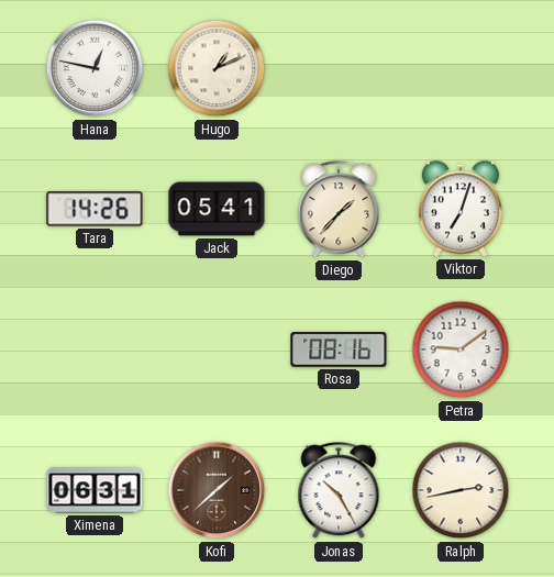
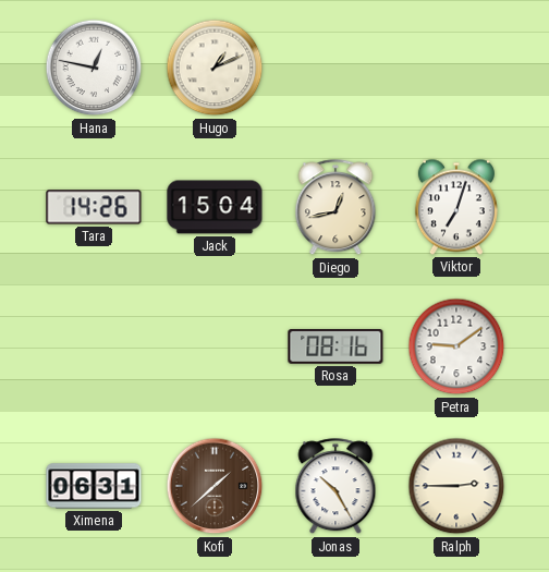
Jack: 05:41 -> 15:04 (215, 207)
Diego: 1:37 -> 12:43 (335, 208)
Ralph: 2:43 -> 2:45 (456, 486)
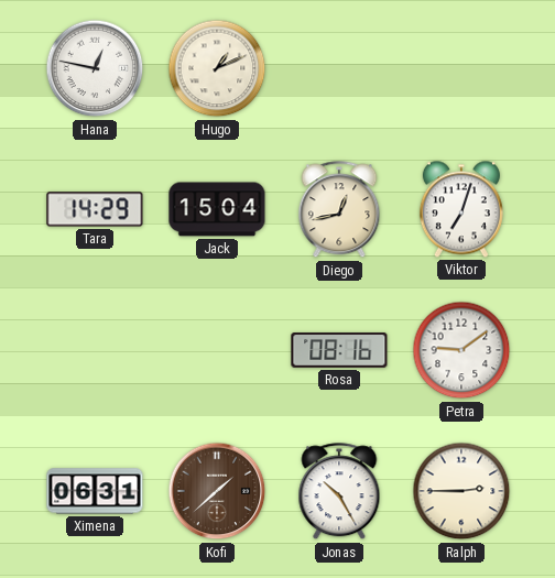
Tara: 14:26 -> 14:29 (95, 209)
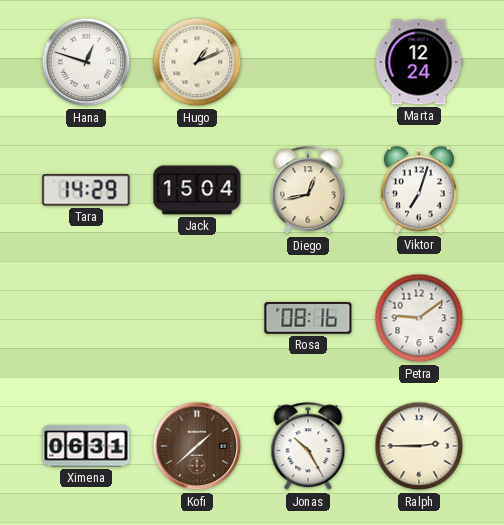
Hana: 12:47 -> 12:48 (86, 62)
Marta: none -> 12:24 (419, 62)
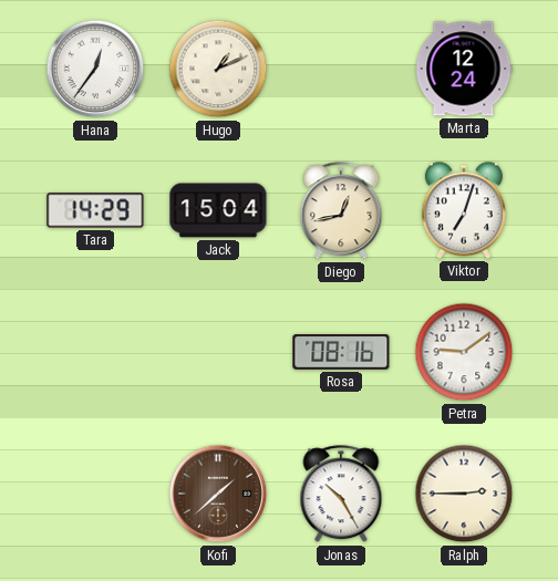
Hana: 12:48 -> 12:36 (95, 69)
Ximena: 06:31 -> none (86, 446)
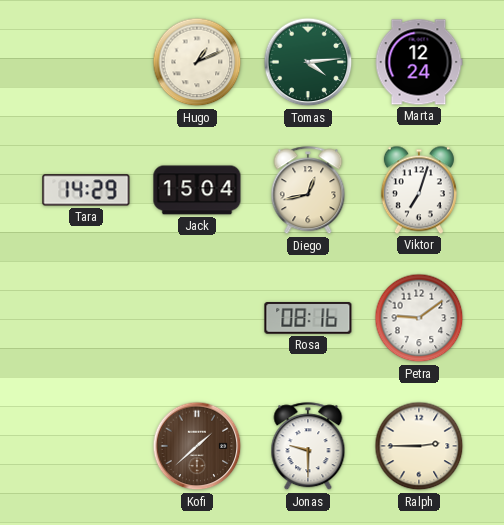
Hana: 12:36 -> none (95, 69)
Tomas: none -> 4:14 (308, 62)
Jonas: 10:25 -> 9:30 (308, 447)
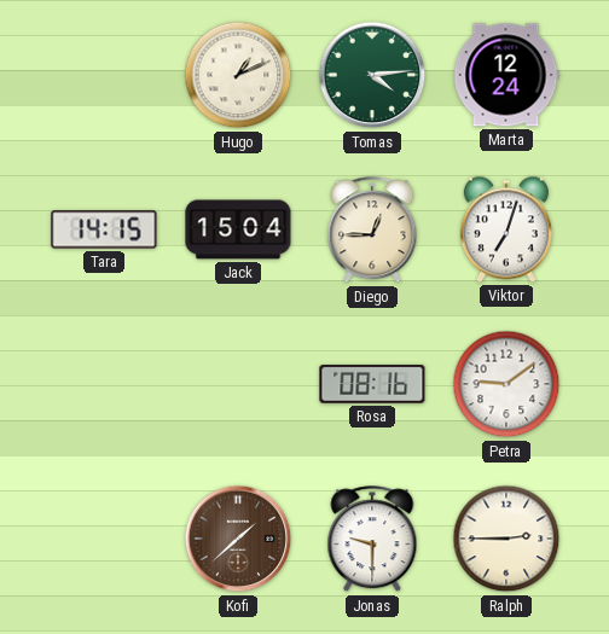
Tara: 14:29 -> 14:15 (104, 229)
Diego: 12:43 -> 12:45 (372, 231)
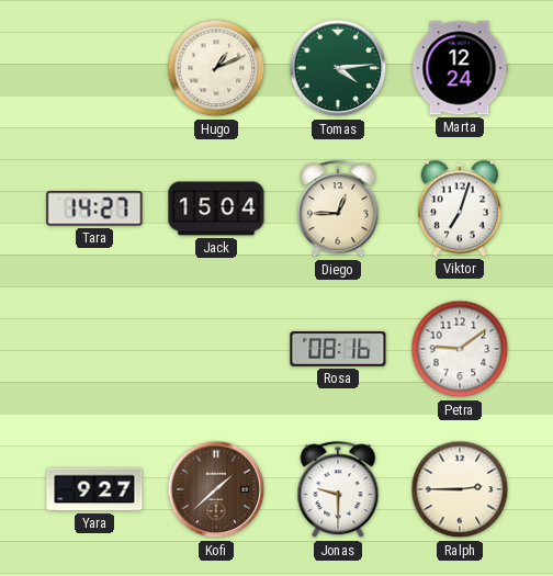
Tara: 14:15 -> 14:27 (94, 208)
Yara: none -> 9:27 (94, 489)
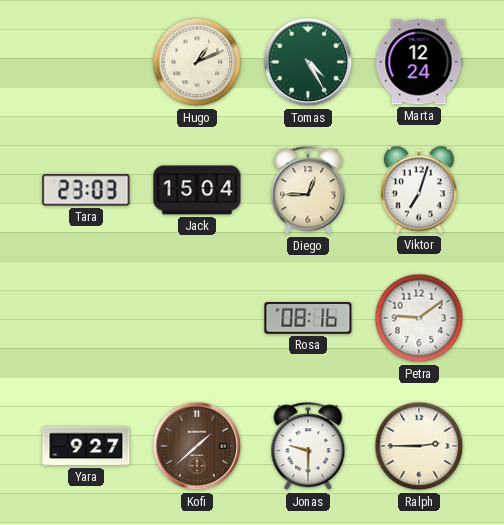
Tomas: 4:14 -> 4:25 (308, 62)
Tara: 14:27 -> 23:03 (86, 190)
